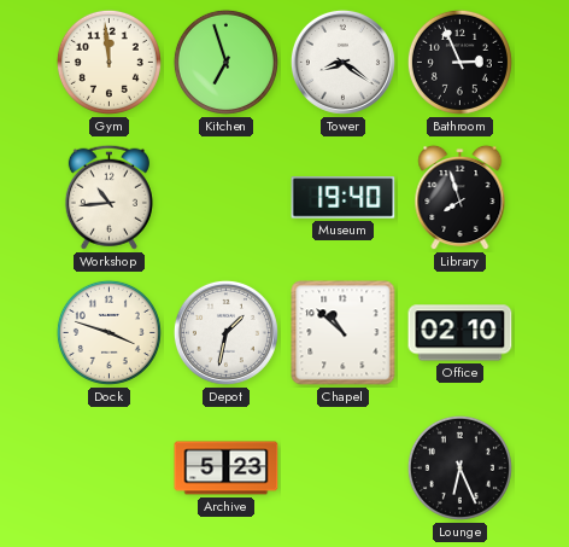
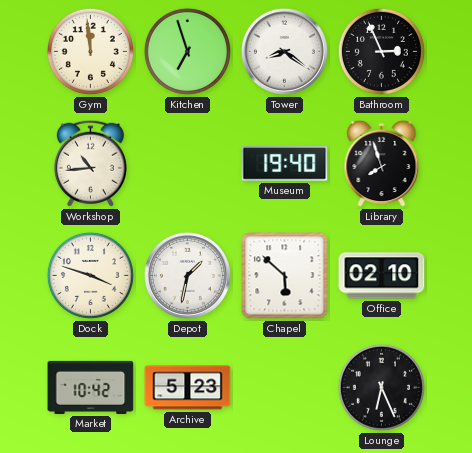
Chapel: 10:52 -> 5:52 (285, 276)
Market: none -> 10:42 (91, 387)
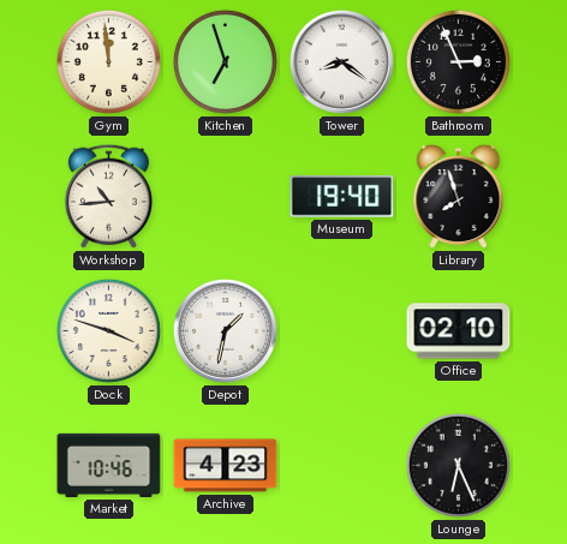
Chapel: 5:52 -> none (285, 276)
Market: 10:42 -> 10:46 (109, 465)
Archive: 5:23 -> 4:23 (226, 466)
